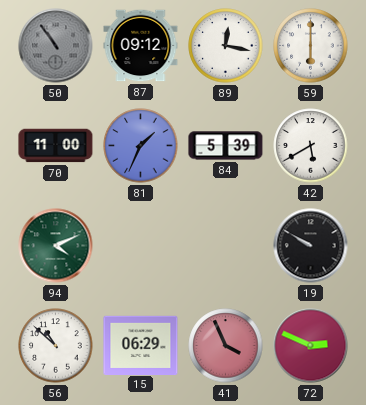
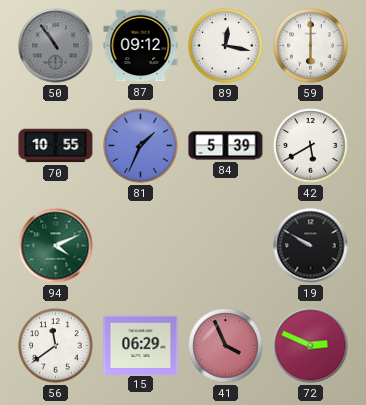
70: 11:00 -> 10:55 (56, 146)
56: 10:52 -> 11:39 (56, 346)
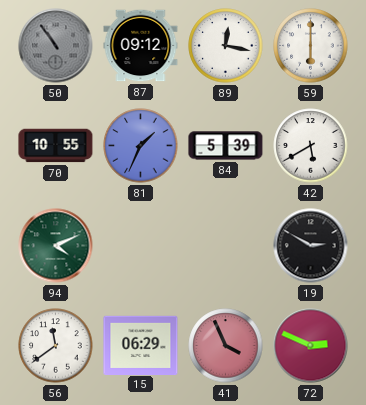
19: 9:50 -> 2:50 (311, 246)
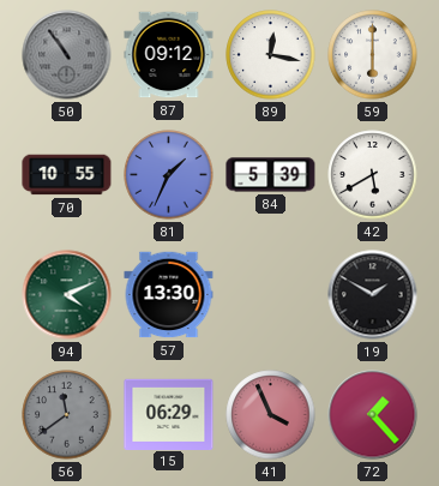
57: none -> 13:30 (169, 295)
19: 2:50 -> 1:50 (373, 295)
56 dial: white -> grey (67, 415)
72: 2:49 -> 1:23 (373, 415)
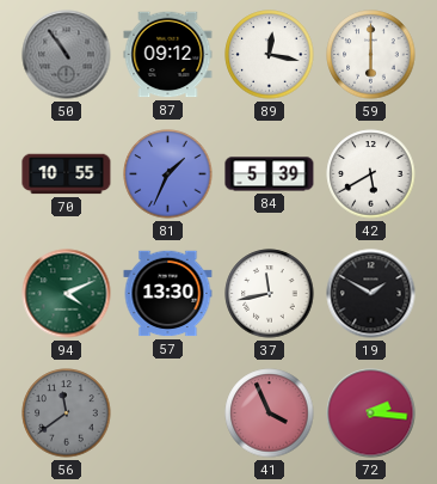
37: none -> 11:43 (270, 294)
15: 06:29 -> none (169, 414)
72: 1:23 -> 2:16 (371, 413)
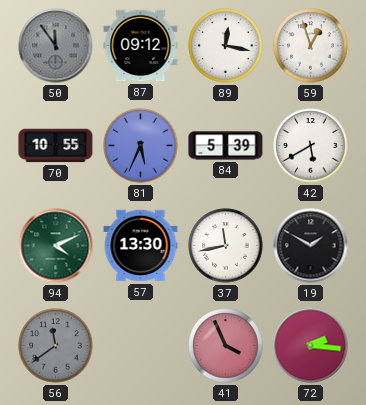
50: 10:54 -> 11:54 (56, 46)
59: 6:00 -> 12:57 (311, 46)
81: 1:34 -> 5:34 (141, 146)
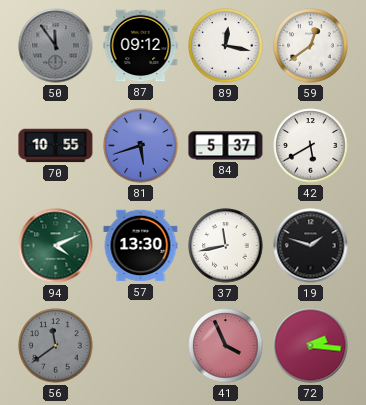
59: 12:57 -> 12:39 (311, 46)
81: 5:34 -> 5:42 (141, 146)
84: 5:39 -> 5:37 (226, 146)
19: 1:50 -> 1:48 (311, 246)
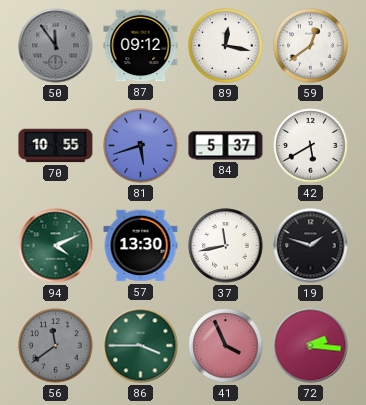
86: none -> 3:45 (141, 346)
